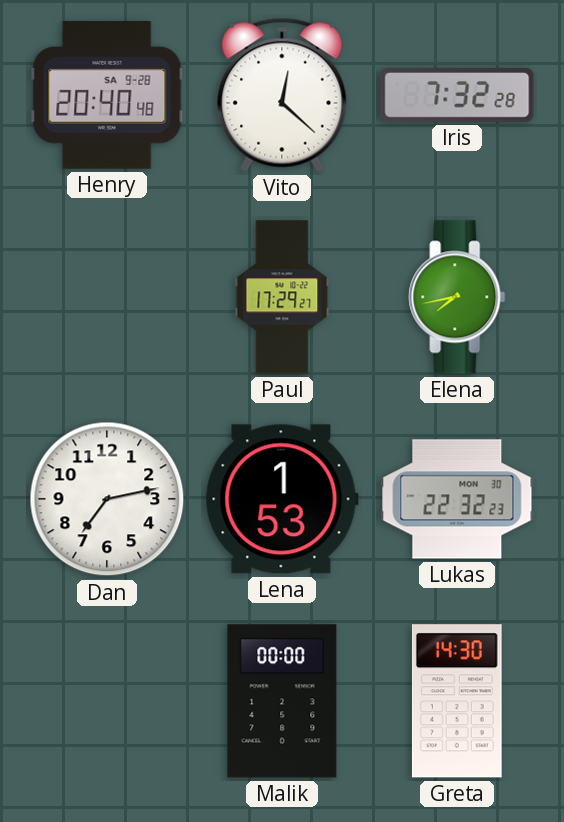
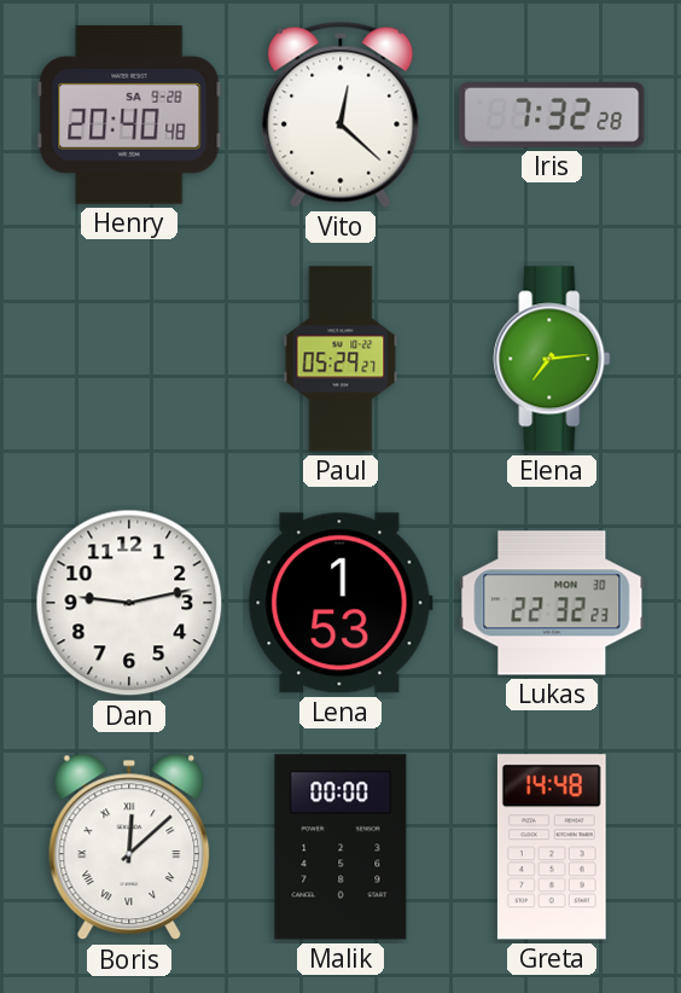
Paul: 17:29 -> 05:29 (340, 359)
Elena: 7:43 -> 7:14 (552, 359)
Dan: 7:13 -> 9:13 (129, 603)
Boris: none -> 12:08 (129, 847)
Greta: 14:30 -> 14:48 (552, 847)
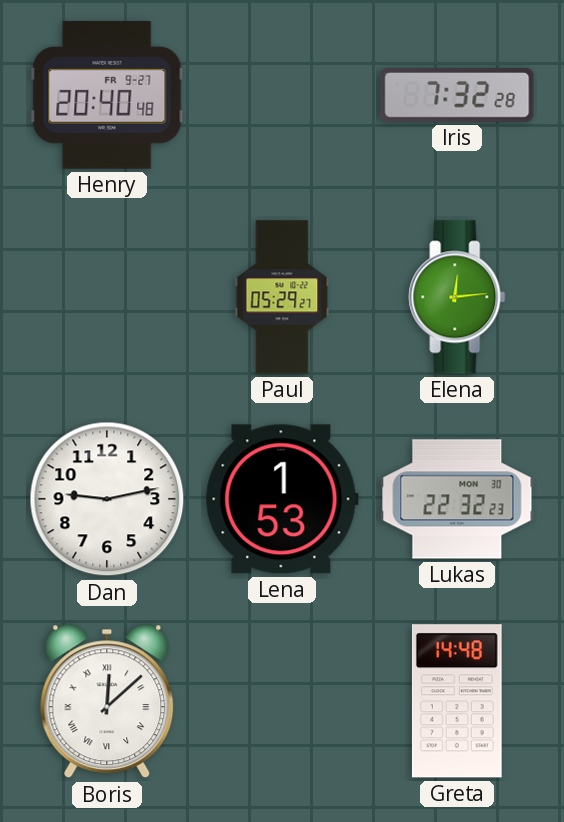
Henry date: SA 9-28 -> FR 9-27 (107, 96)
Vito: 12:22 -> none (340, 115)
Elena: 7:14 -> 12:14 (457, 297)
Malik: 00:00 -> none (340, 847)
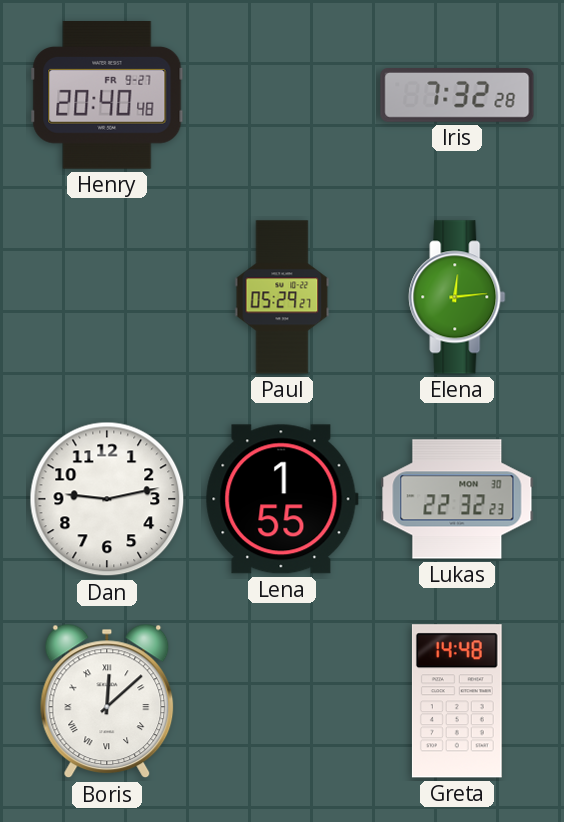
Lena: 1:53 -> 1:55 (282, 499)
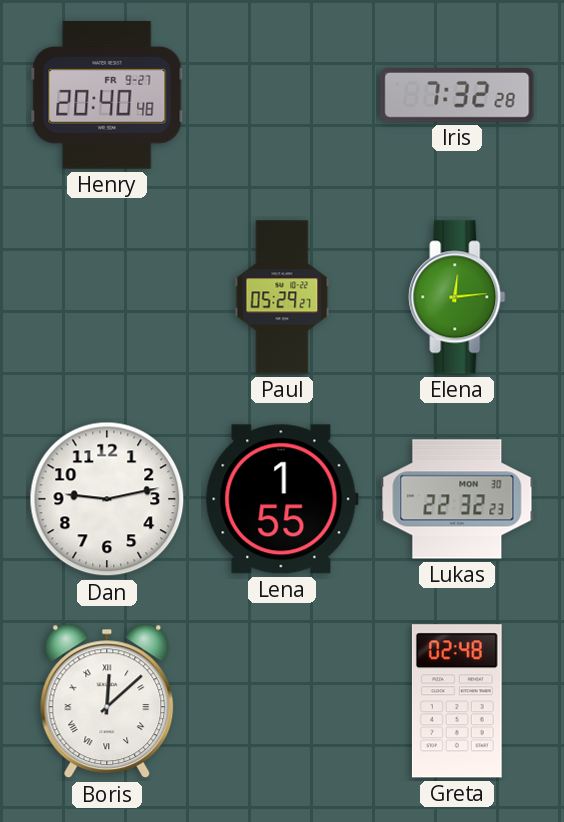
Greta: 14:48 -> 02:48 (457, 701)
